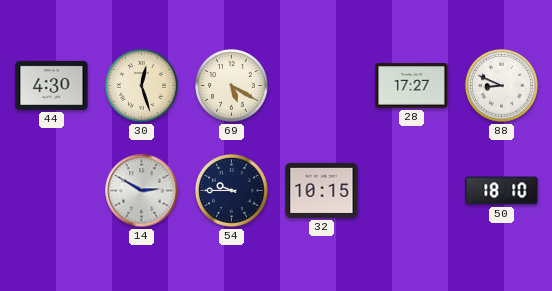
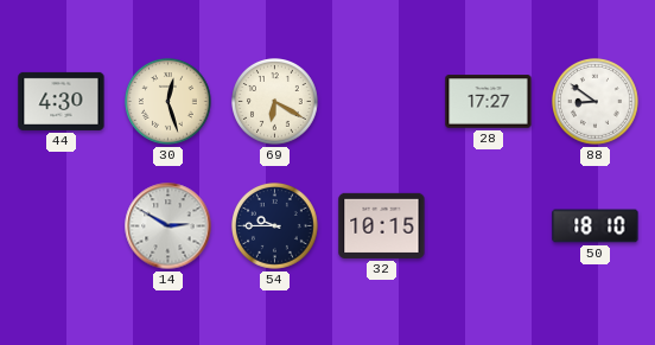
69: 5:20 -> 6:20 (275, 102)
88: 8:49 -> 8:51 (596, 102)
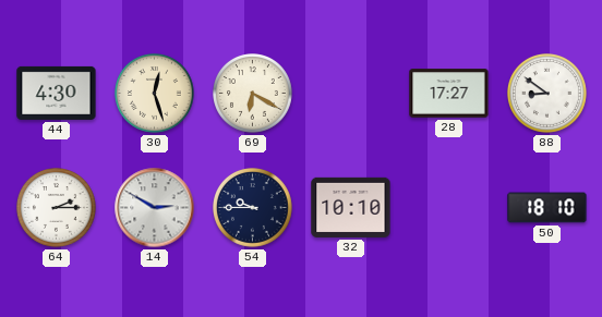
64: none -> 2:15 (57, 208)
32: 10:15 -> 10:10 (351, 207)
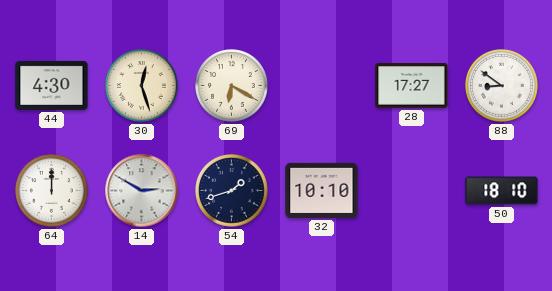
64: 2:15 -> 12:00 (52, 191)
54: 9:45 -> 1:42 (232, 191)
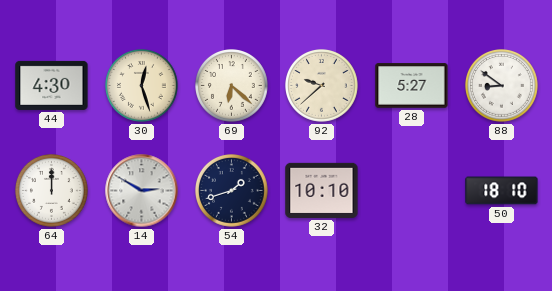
69: 6:20 -> 6:22 (232, 86)
92: none -> 9:38 (322, 86)
28: 17:27 -> 5:27 (412, 86)
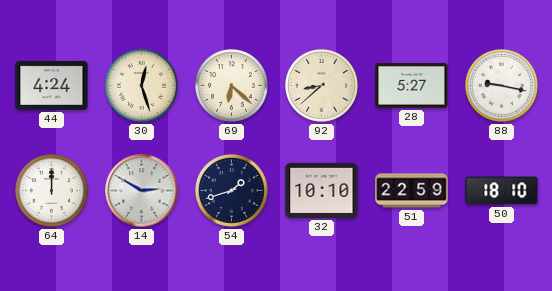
44: 4:30 -> 4:24 (52, 85)
92: 9:38 -> 8:38 (322, 86)
88: 8:51 -> 9:17 (502, 86)
51: none -> 22:59 (412, 191)
